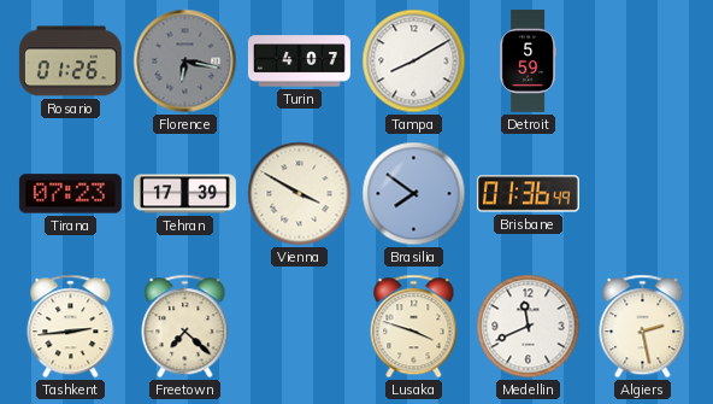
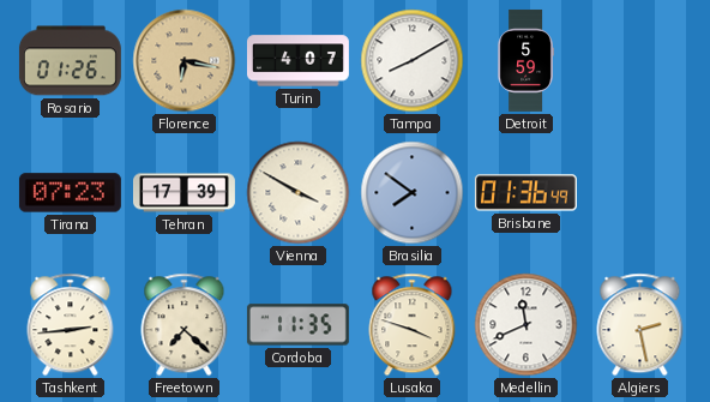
Florence dial: grey -> champagne (185, 61)
Cordoba: none -> 11:35 (297, 325)
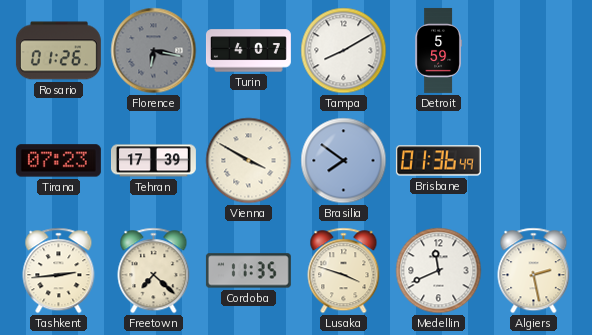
Florence dial: champagne -> grey (154, 51)
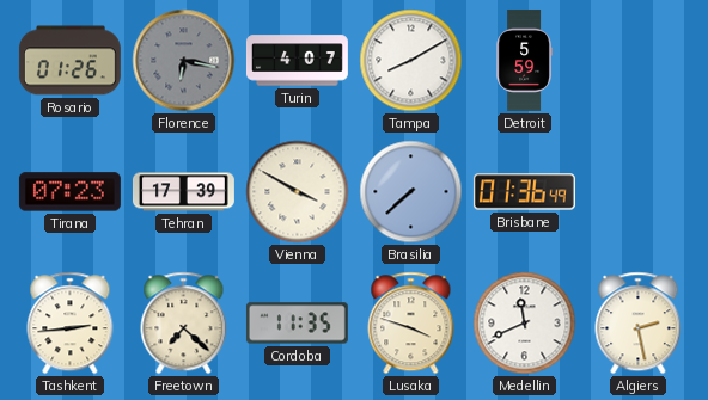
Brasilia: 7:51 -> 7:38 (411, 192)
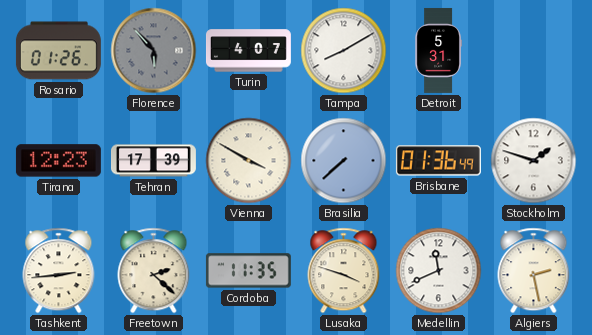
Florence: 6:17 -> 5:53 (154, 51)
Detroit: 5:59 -> 5:31 (438, 50)
Tirana: 07:23 -> 12:23 (58, 161)
Stockholm: none -> 1:48 (534, 161)
Freetown: 7:22 -> 2:22 (154, 271)
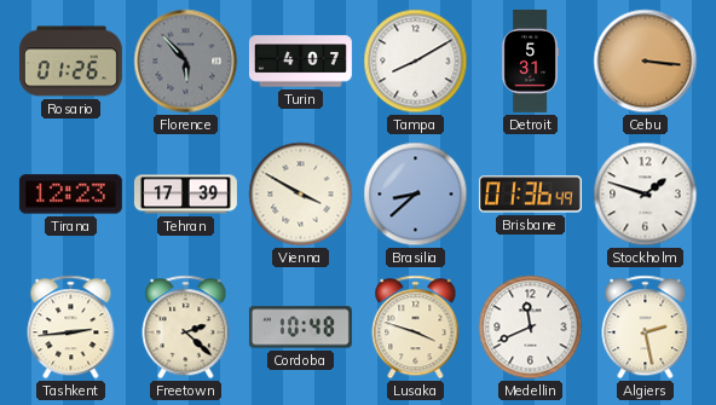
Cebu: none -> 3:16 (646, 62)
Brasilia: 7:38 -> 8:38 (416, 195)
Cordoba: 11:35 -> 10:48 (300, 328)
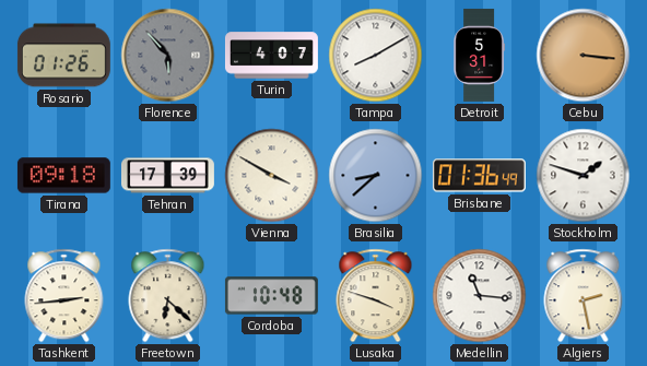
Tirana: 12:23 -> 09:18 (63, 176)
Freetown: 2:22 -> 6:22 (168, 296)
Medellin: 11:41 -> 11:16 (480, 296)
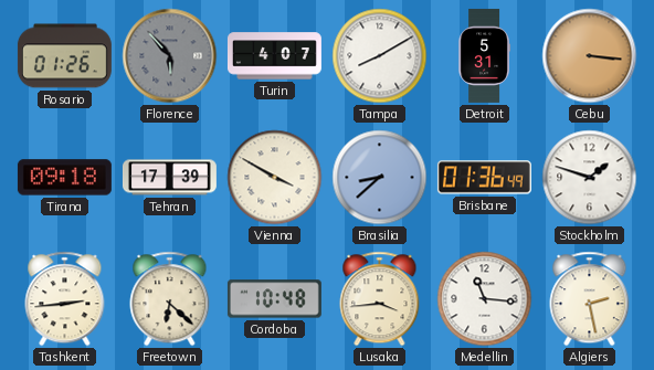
Lusaka: 3:48 -> 3:44 (380, 299)
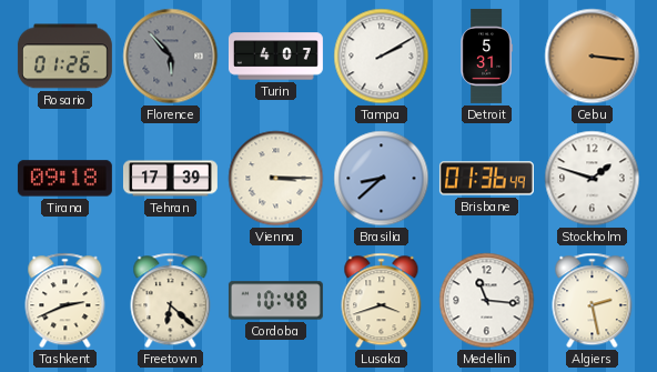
Tampa: 8:10 -> 2:10 (382, 57)
Vienna: 3:50 -> 3:15 (276, 179)
Tashkent: 2:44 -> 2:41 (65, 301)
Lusaka: 3:44 -> 3:42 (382, 301)
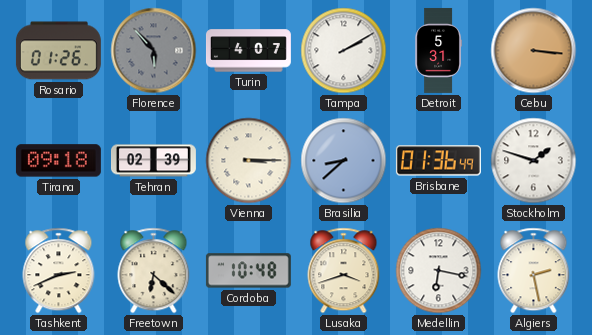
Tehran: 17:39 -> 02:39 (153, 161)
Medellin: 11:16 -> 6:17 (439, 271)
